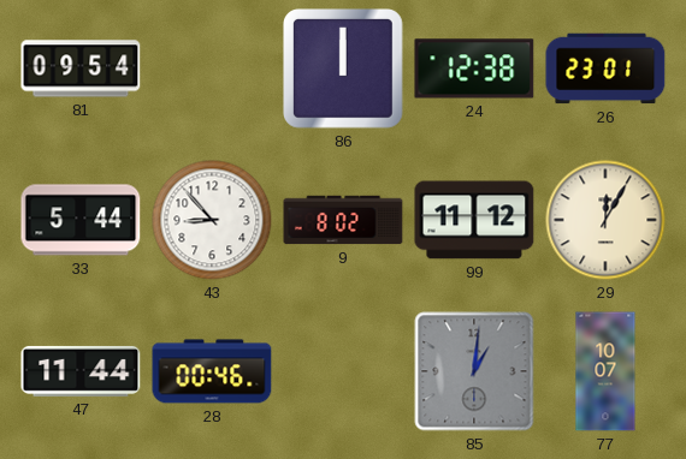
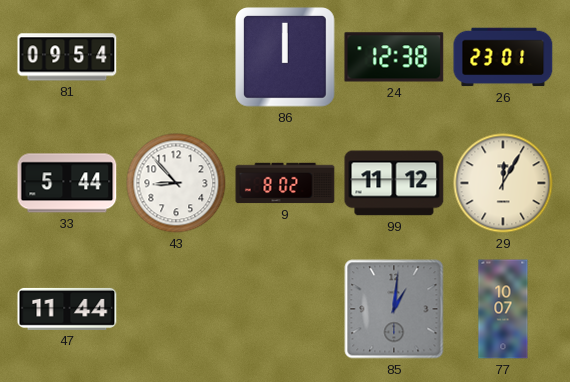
28: 00:46 -> none (212, 371)
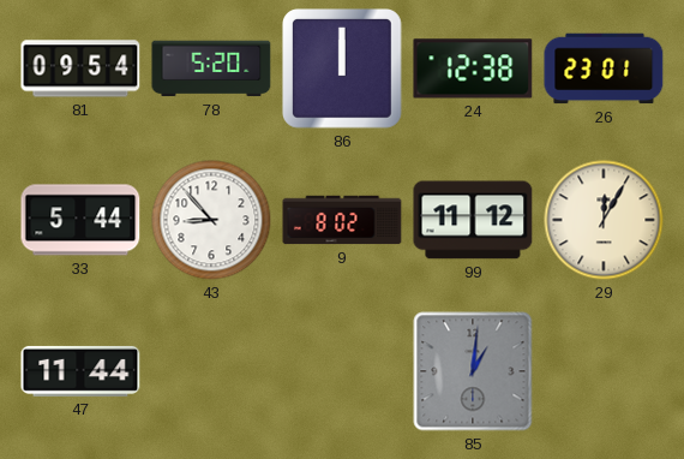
78: none -> 5:20 (211, 68)
77: 10:07 -> none (503, 309)
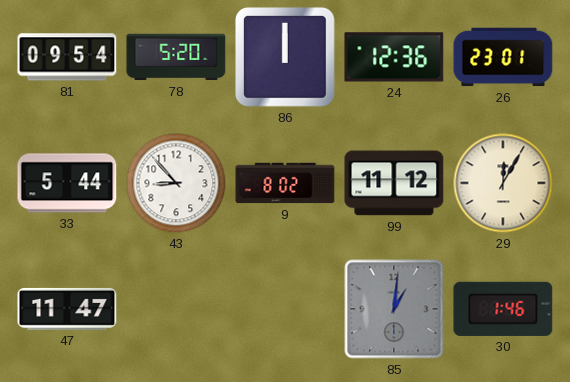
24: 12:38 -> 12:36 (394, 57)
47: 11:44 -> 11:47 (67, 309)
30: none -> 1:46 (503, 309)
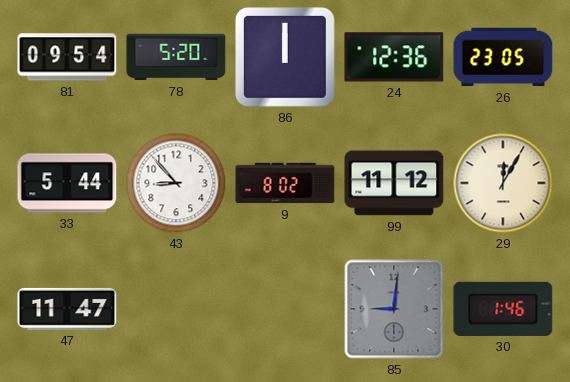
26: 23:01 -> 23:05 (503, 57)
85: 1:01 -> 9:01 (394, 309)
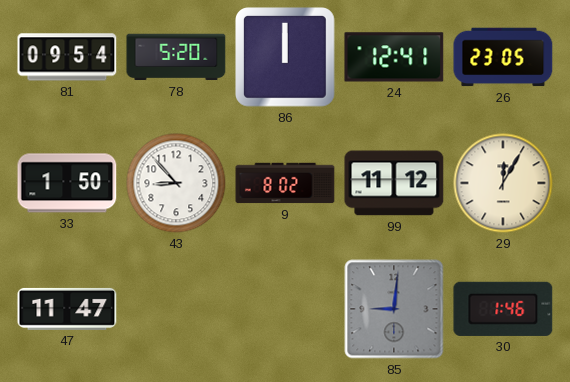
24: 12:36 -> 12:41 (394, 57)
33: 5:44 -> 1:50 (67, 183)
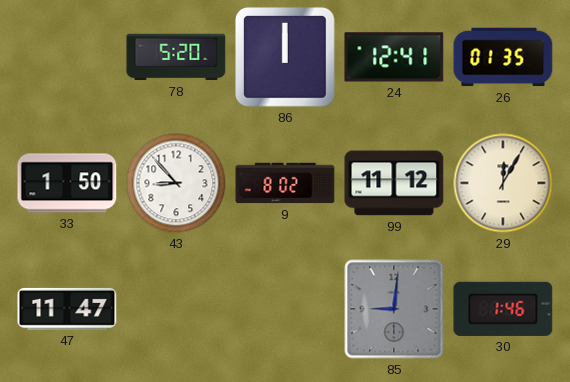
81: 09:54 -> none (67, 57)
26: 23:05 -> 01:35 (503, 57)
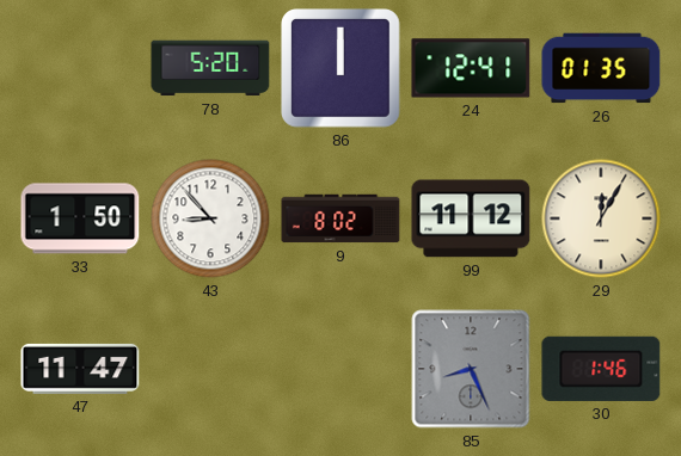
85: 9:01 -> 8:26 (471, 369)
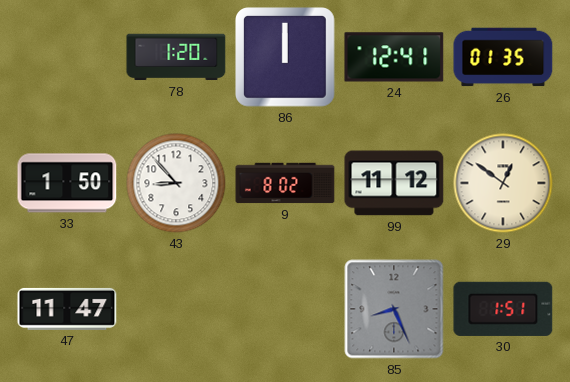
78: 5:20 -> 1:20 (176, 57)
29: 12:05 -> 12:51 (503, 183)
30: 1:46 -> 1:51 (503, 309)
